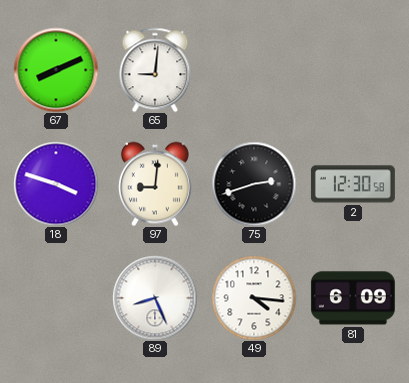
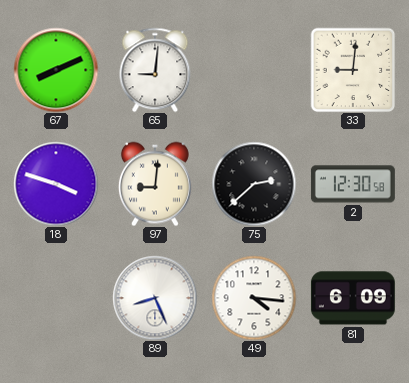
33: none -> 9:01 (353, 70)
75: 2:42 -> 2:38 (254, 184)
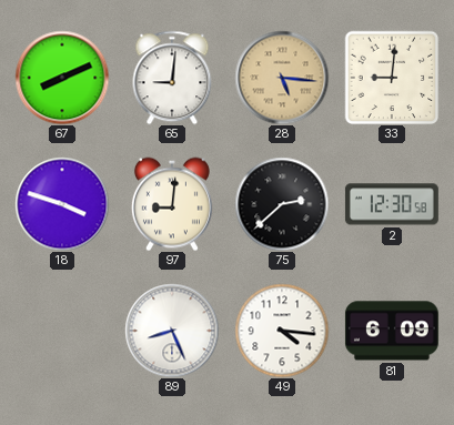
28: none -> 5:16 (282, 78)
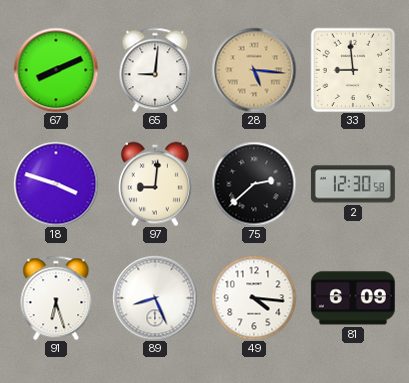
33: 9:01 -> 8:59 (353, 70)
91: none -> 6:27 (56, 298)
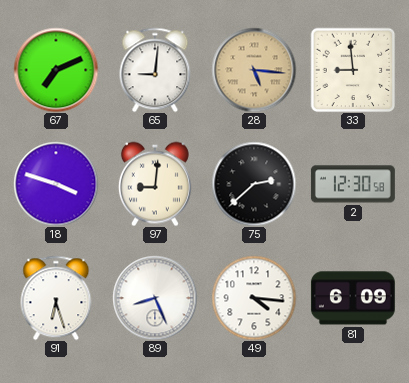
67: 8:11 -> 7:11 (56, 70)
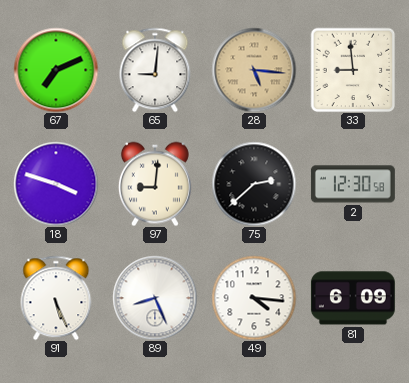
91: 6:27 -> 5:26 (56, 298)
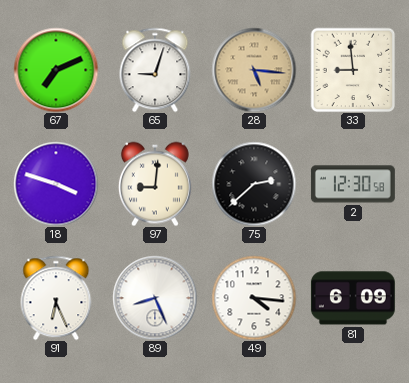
65: 9:01 -> 9:03 (155, 70)
91: 5:26 -> 6:26 (56, 298)
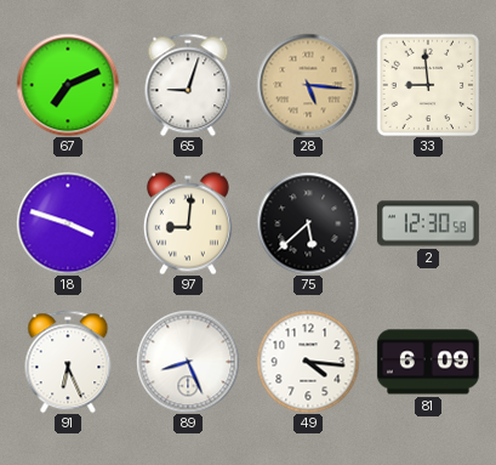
75: 2:38 -> 5:38 (308, 223)
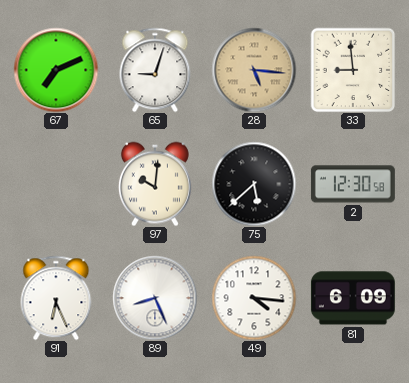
18: 3:48 -> none (68, 223)
97: 9:01 -> 10:01 (155, 184)
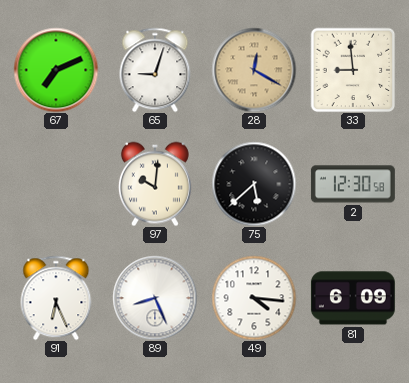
28: 5:16 -> 12:20 (254, 70)
